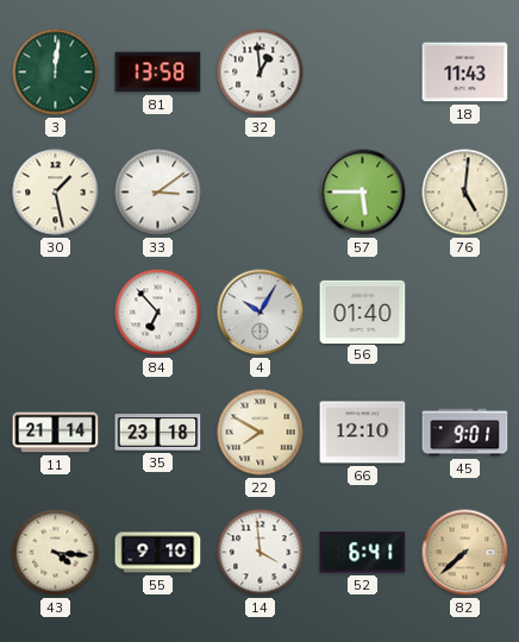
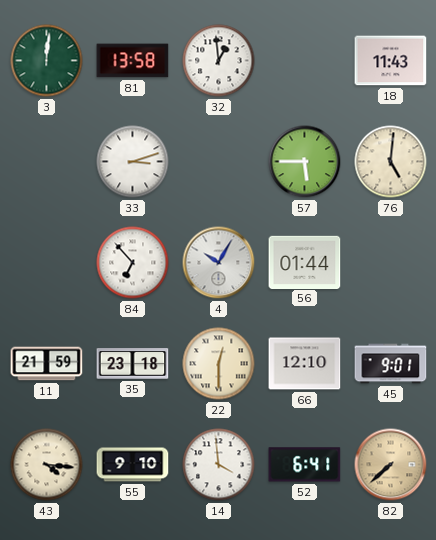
30: 1:28 -> none (56, 193)
33: 3:09 -> 3:12 (133, 162)
56: 01:40 -> 01:44 (305, 262)
11: 21:14 -> 21:59 (47, 364)
22: 7:50 -> 12:30 (219, 364)
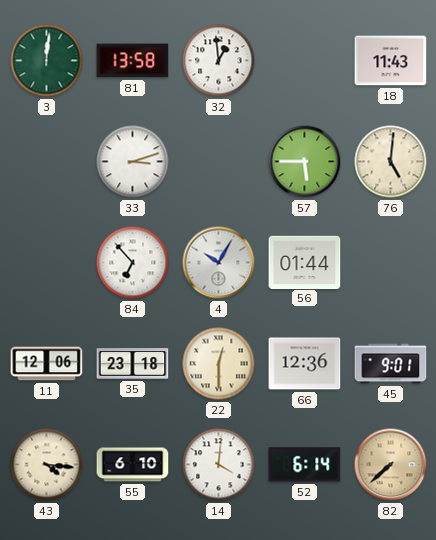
11: 21:59 -> 12:06 (47, 364)
66: 12:10 -> 12:36 (305, 364)
55: 9:10 -> 6:10 (133, 465)
14: 3:59 -> 4:01 (219, 465)
52: 6:41 -> 6:14 (305, 465)
